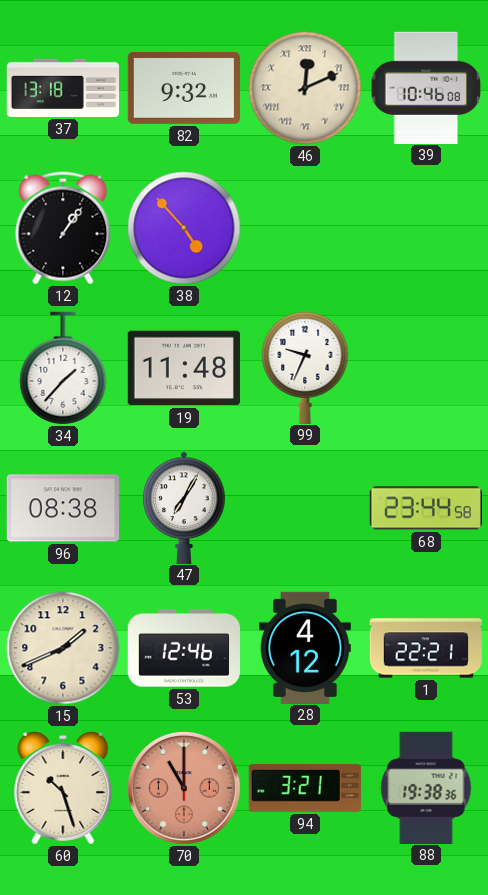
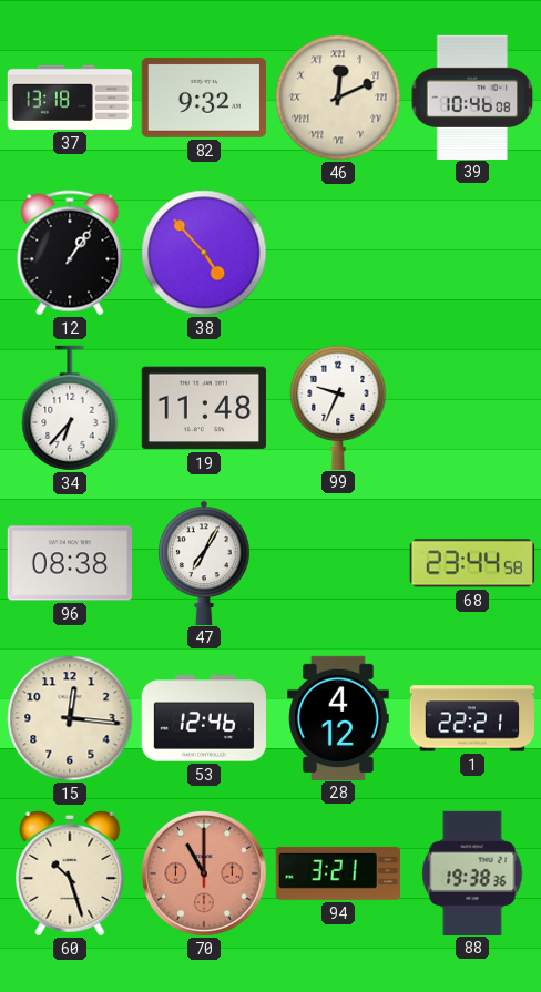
34: 1:37 -> 6:37 (70, 408)
15: 1:41 -> 12:16 (70, 718)
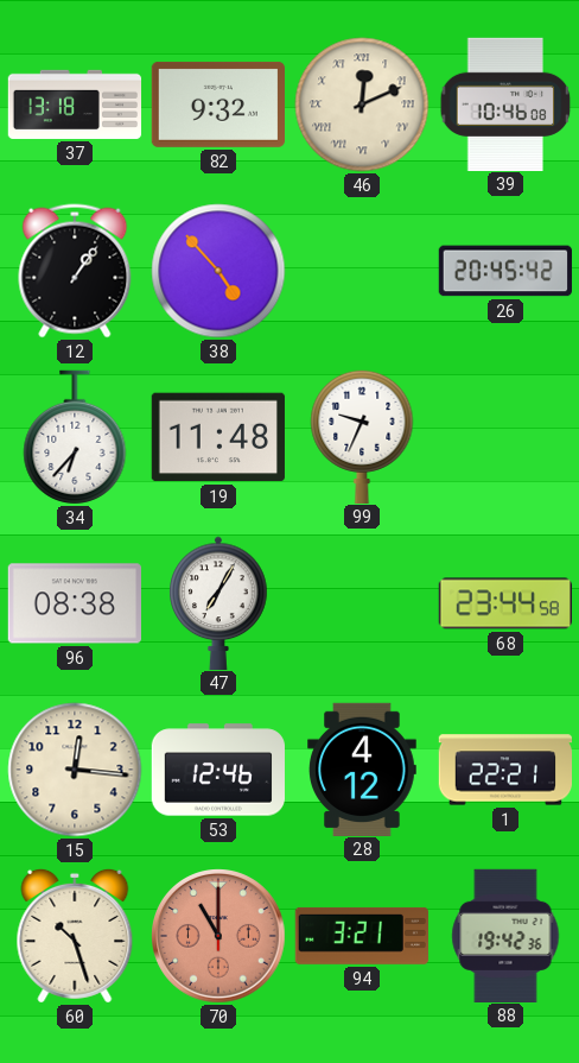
26: none -> 20:45 (505, 271)
88: 19:38 -> 19:42 (505, 935)
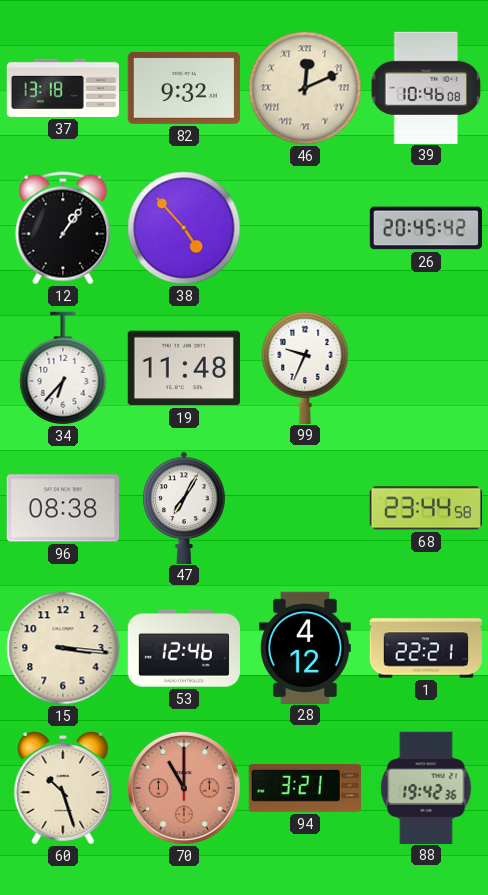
15: 12:16 -> 3:16 (63, 648)
